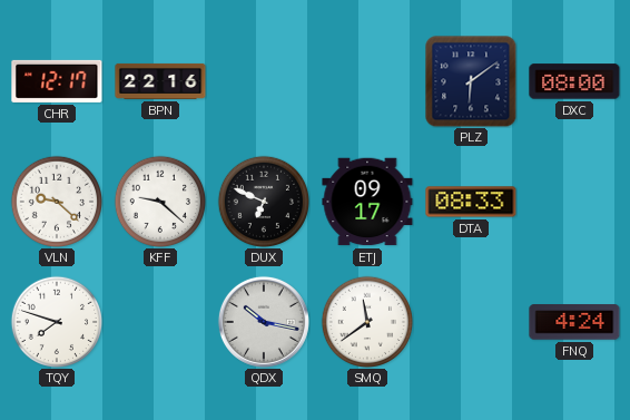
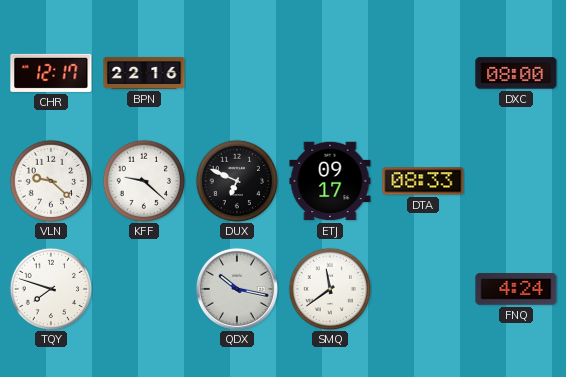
PLZ: 6:09 -> none (471, 81)
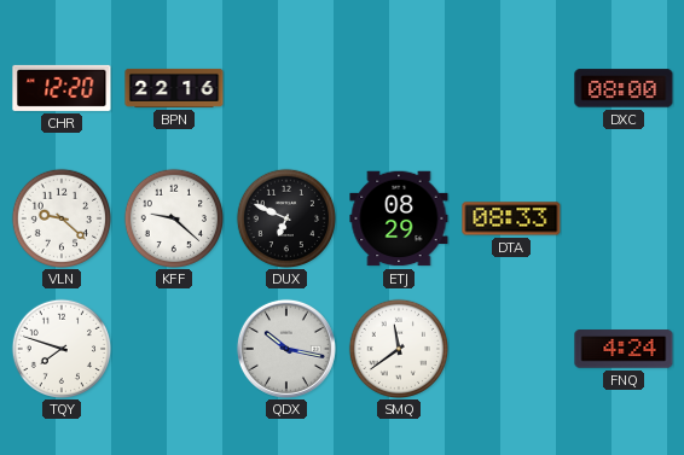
CHR: 12:17 -> 12:20 (62, 88)
ETJ: 09:17 -> 08:29 (399, 218)
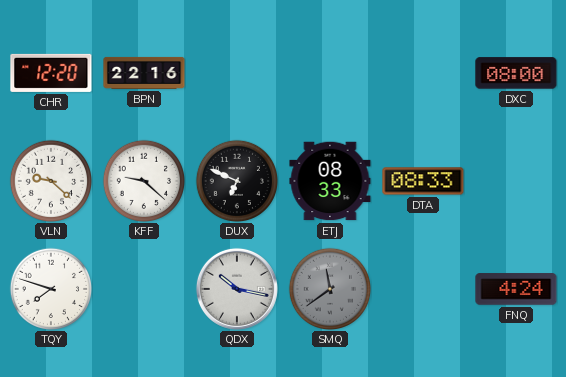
ETJ: 08:29 -> 08:33 (330, 181)
SMQ dial: white -> grey (329, 288)
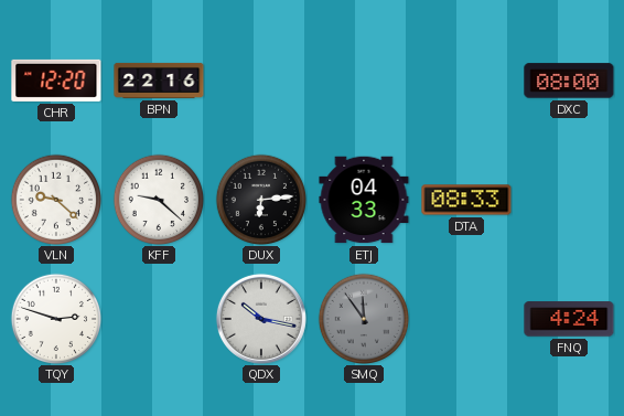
DUX: 6:49 -> 6:14 (260, 199)
ETJ: 08:33 -> 04:33 (364, 200)
TQY: 7:48 -> 2:48 (55, 318)
SMQ: 11:39 -> 11:54 (363, 318)
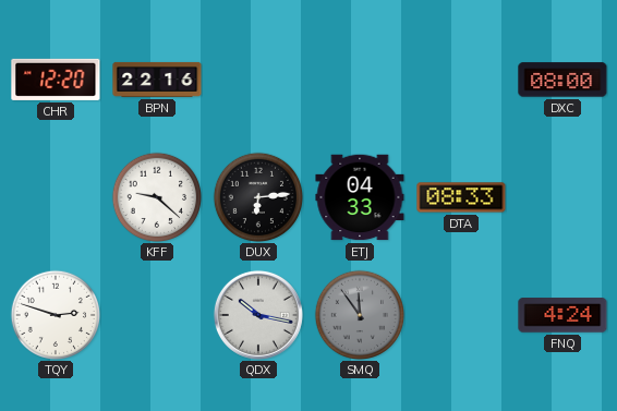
VLN: 9:22 -> none (55, 199)
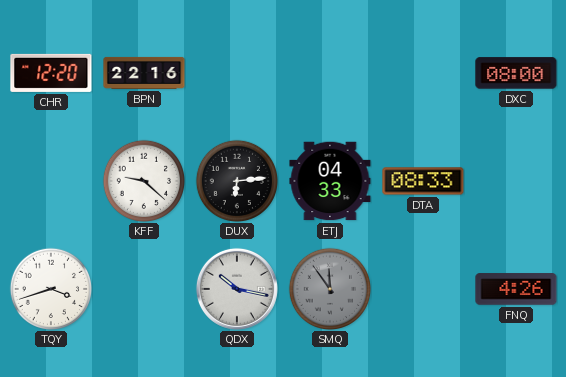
TQY: 2:48 -> 3:42 (50, 288)
FNQ: 4:24 -> 4:26 (516, 289)
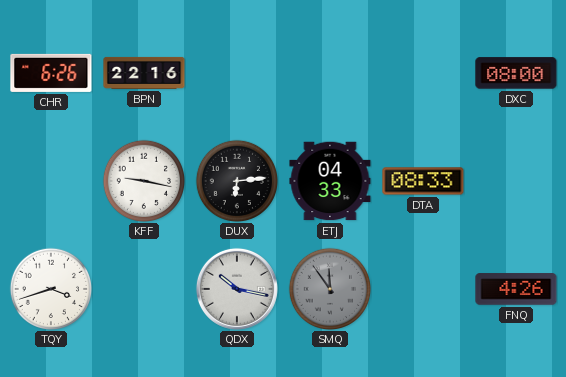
CHR: 12:20 -> 6:26 (51, 73)
KFF: 9:22 -> 9:17 (143, 180)
